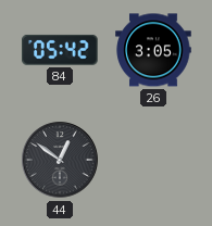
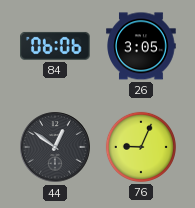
84: 05:42 -> 06:06 (56, 46)
76: none -> 9:04 (141, 147)
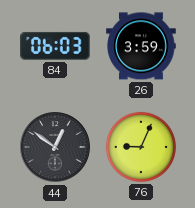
84: 06:06 -> 06:03 (56, 46)
26: 3:05 -> 3:59 (141, 46)
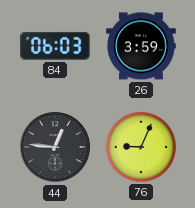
44: 12:51 -> 12:46 (55, 147)
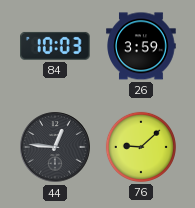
84: 06:03 -> 10:03 (56, 46)
76: 9:04 -> 9:08 (141, 147)
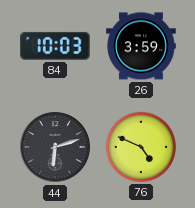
44: 12:46 -> 6:12 (55, 147)
76: 9:08 -> 4:49 (141, 147)
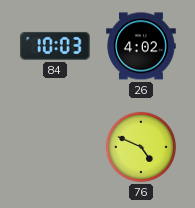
26: 3:59 -> 4:02 (141, 46)
44: 6:12 -> none (55, 147)
